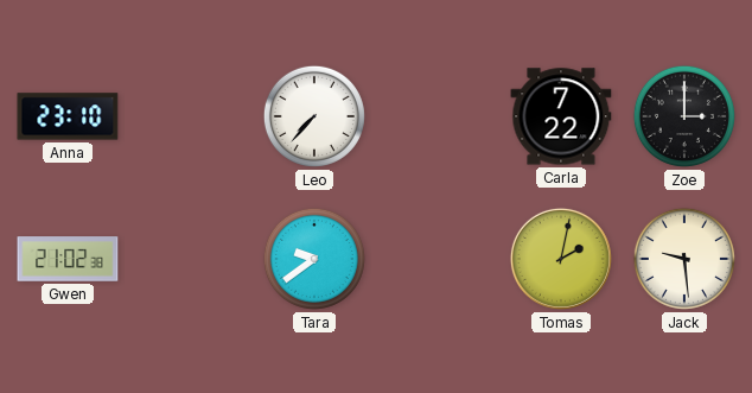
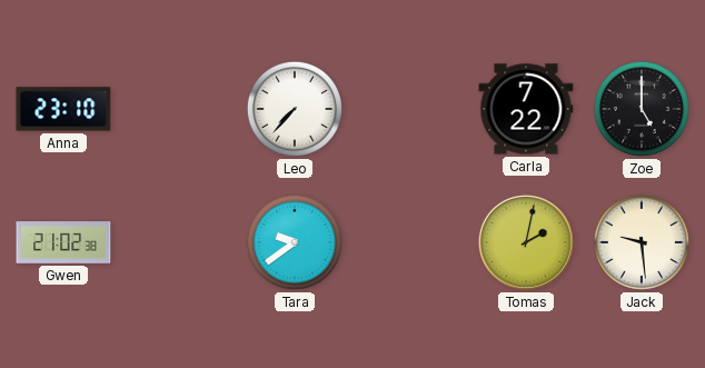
Zoe: 3:00 -> 5:00 (642, 109)
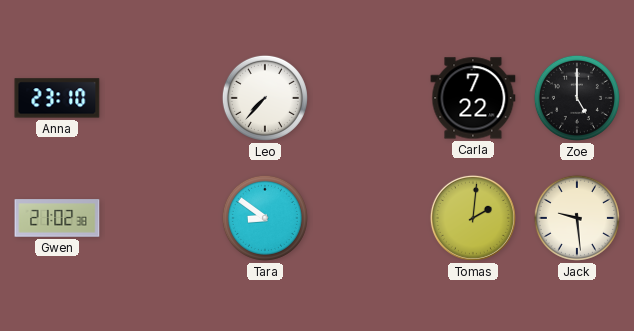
Tara: 9:39 -> 8:51 (265, 218)
Tomas: 2:02 -> 2:01 (473, 218)
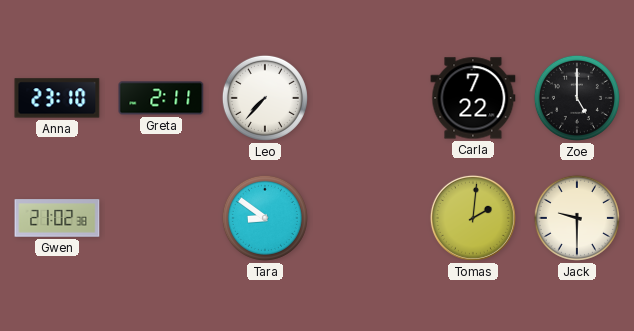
Greta: none -> 2:11 (161, 98)
Jack: 9:29 -> 9:30 (577, 218)
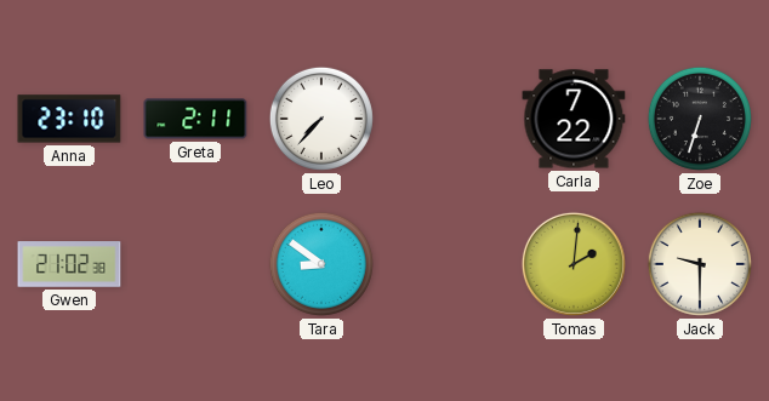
Zoe: 5:00 -> 6:33 (700, 119)
